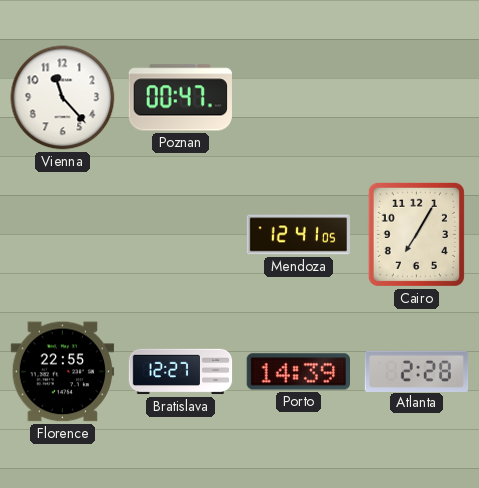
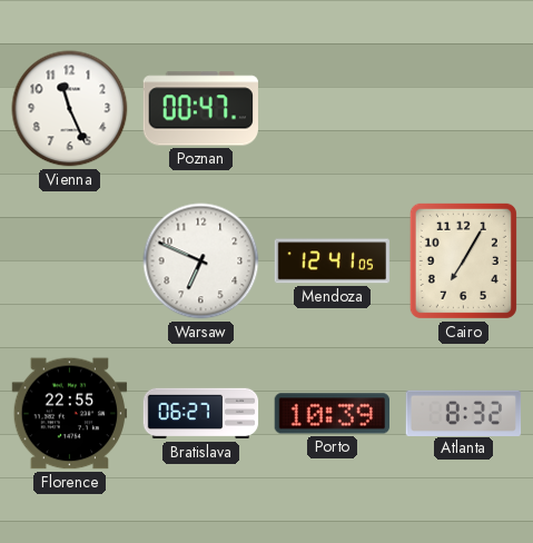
Vienna: 11:23 -> 11:26 (70, 109)
Warsaw: none -> 6:49 (201, 261)
Bratislava: 12:27 -> 06:27 (201, 414)
Porto: 14:39 -> 10:39 (332, 414)
Atlanta: 2:28 -> 8:32 (464, 413)
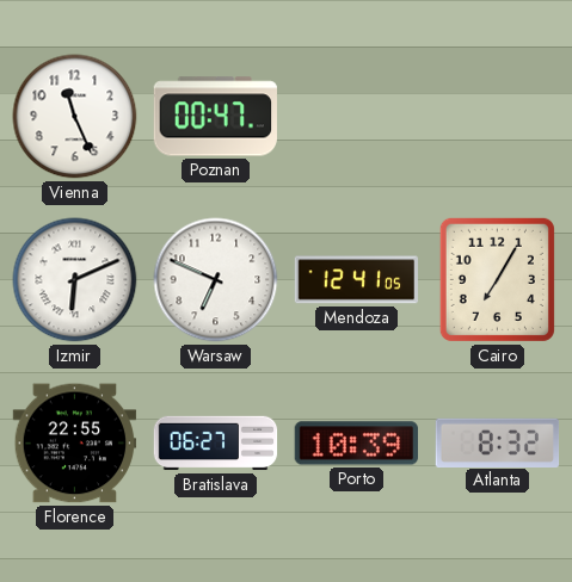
Izmir: none -> 6:11 (75, 280)
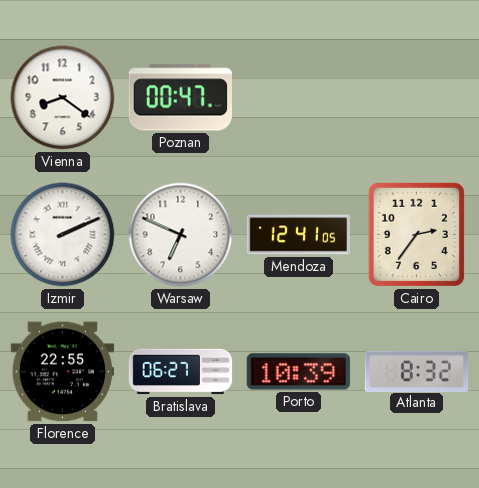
Vienna: 11:26 -> 8:21 (63, 98)
Izmir: 6:11 -> 2:11 (63, 235)
Cairo: 7:05 -> 2:36 (416, 234)
